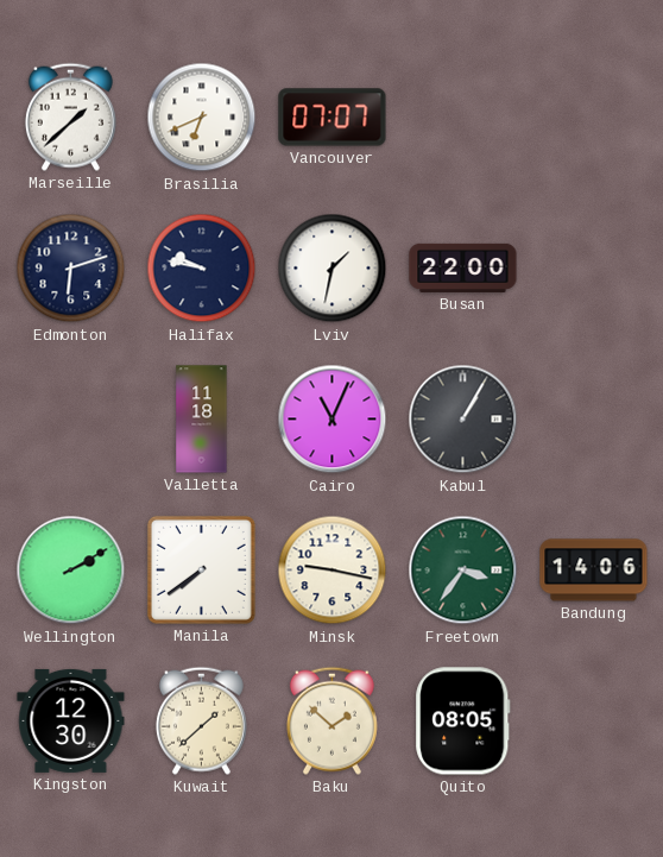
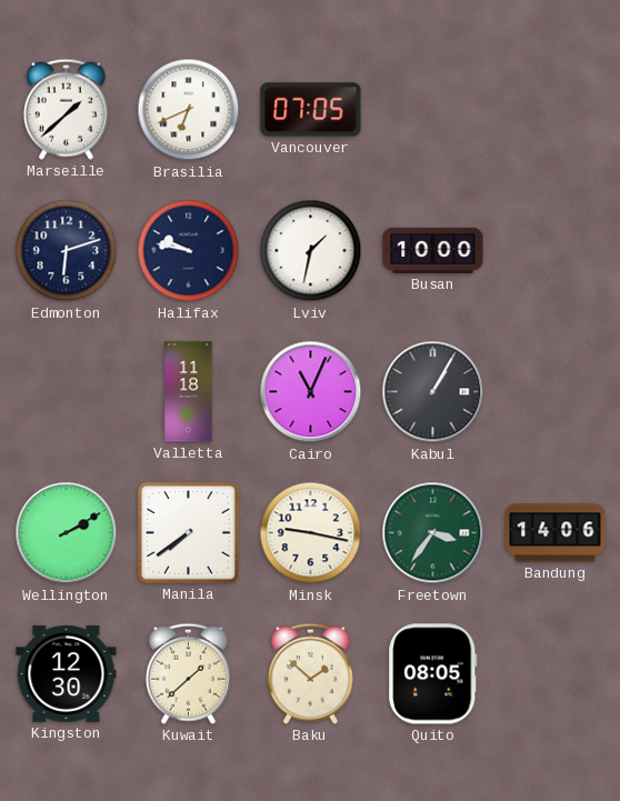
Vancouver: 07:07 -> 07:05 (311, 110)
Busan: 22:00 -> 10:00 (433, 250)
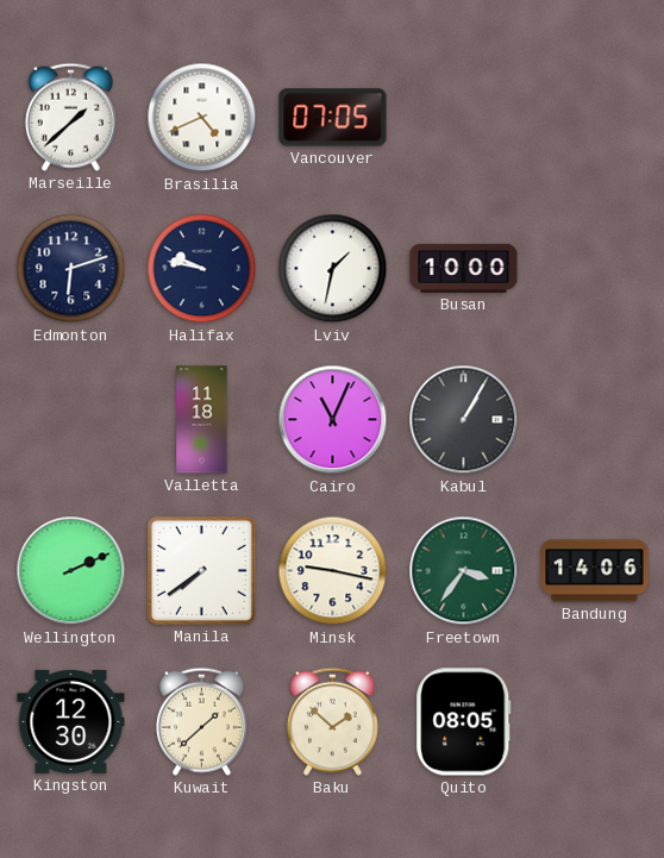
Brasilia: 6:41 -> 4:41 (202, 118)
Wellington: 2:10 -> 2:11 (71, 571)
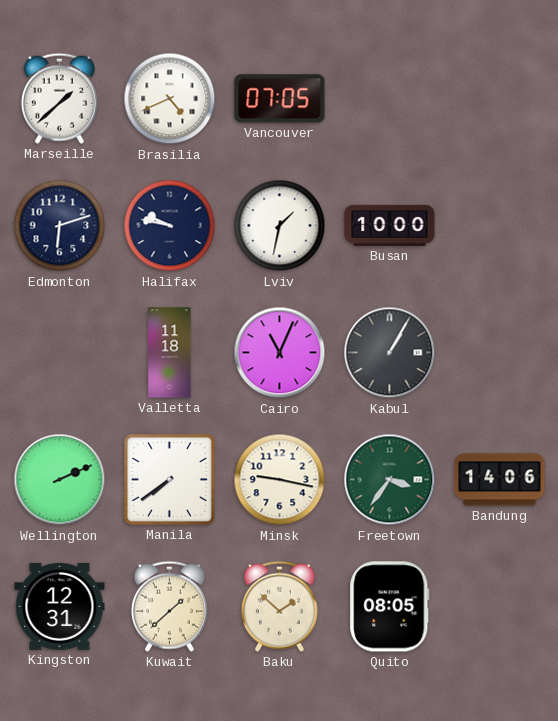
Kingston: 12:30 -> 12:31 (60, 606)
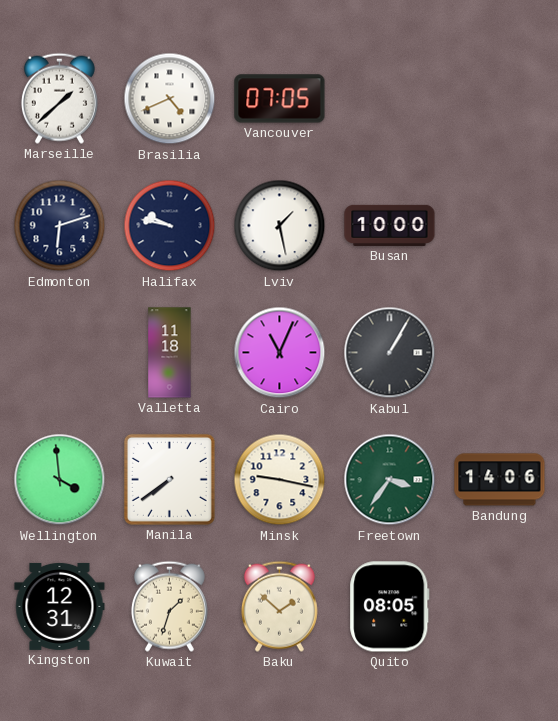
Lviv: 1:32 -> 1:28 (280, 226)
Wellington: 2:11 -> 3:59 (60, 480)
Kuwait: 1:38 -> 1:33 (169, 606)
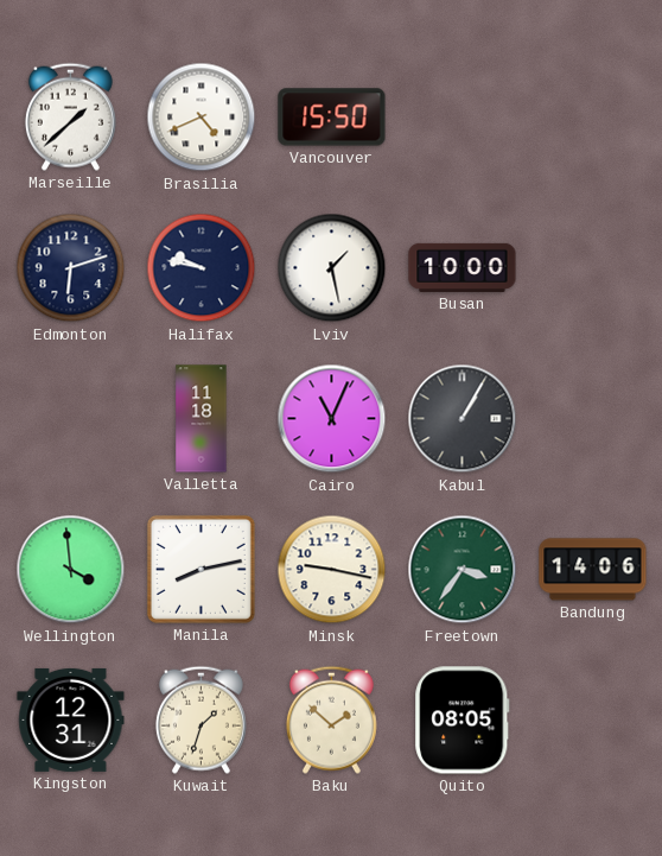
Vancouver: 07:05 -> 15:50 (332, 118)
Manila: 7:39 -> 8:13 (200, 569)
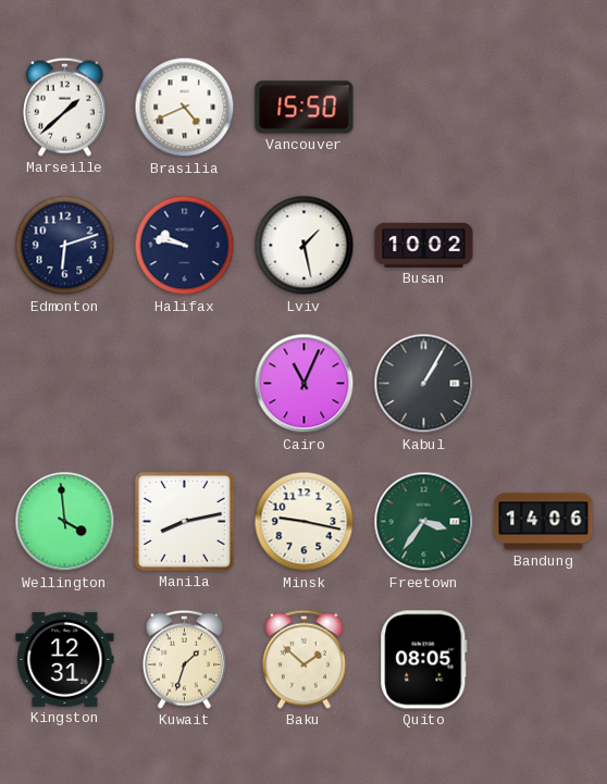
Busan: 10:00 -> 10:02 (424, 245)
Valletta: 11:18 -> none (202, 419)
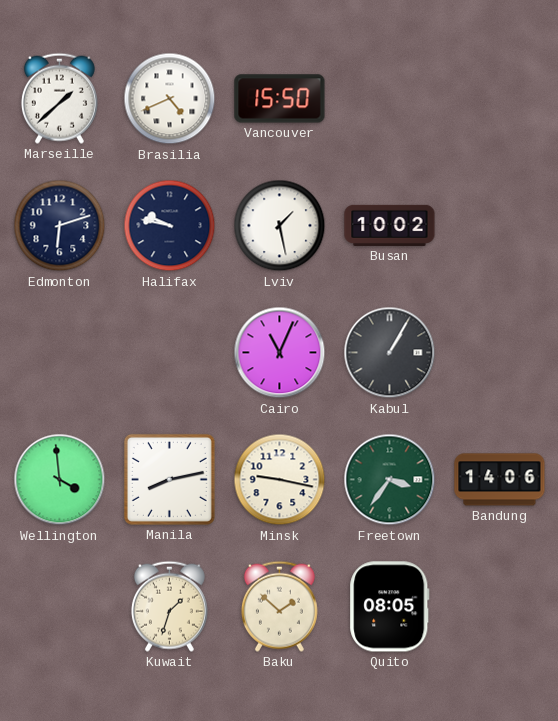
Kingston: 12:31 -> none (65, 659)
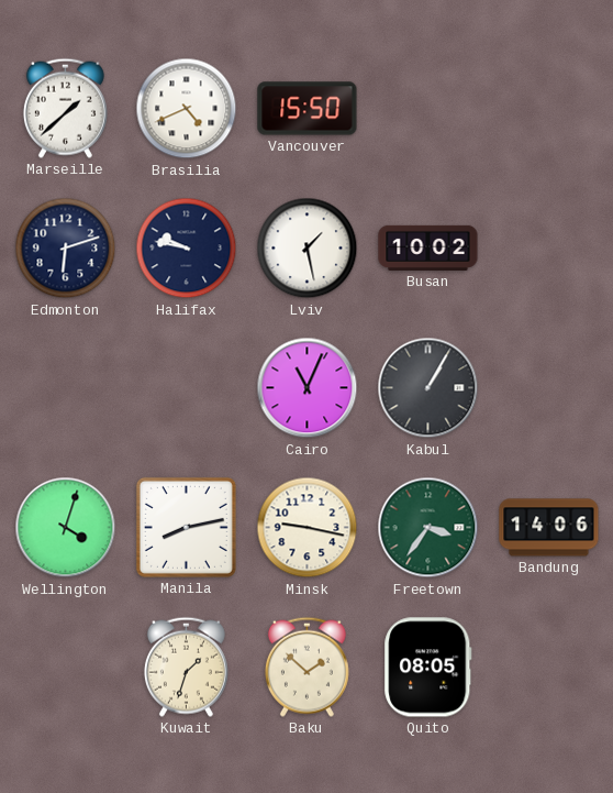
Wellington: 3:59 -> 4:03 (66, 528)
